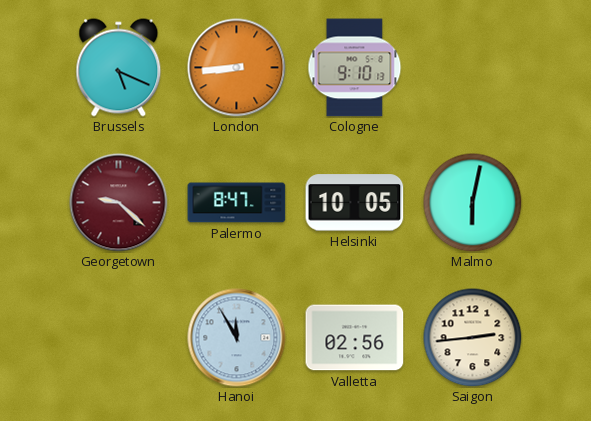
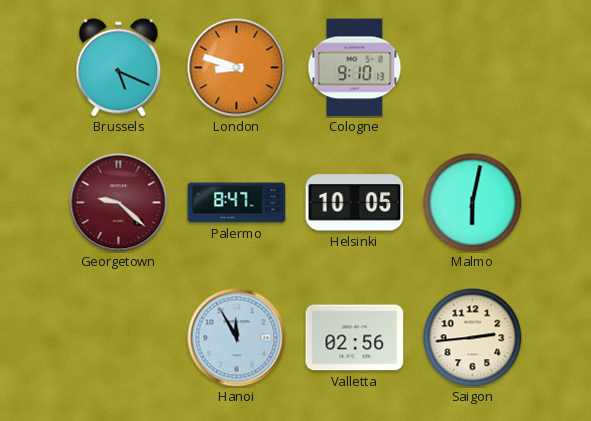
London: 8:44 -> 8:48 (237, 68)
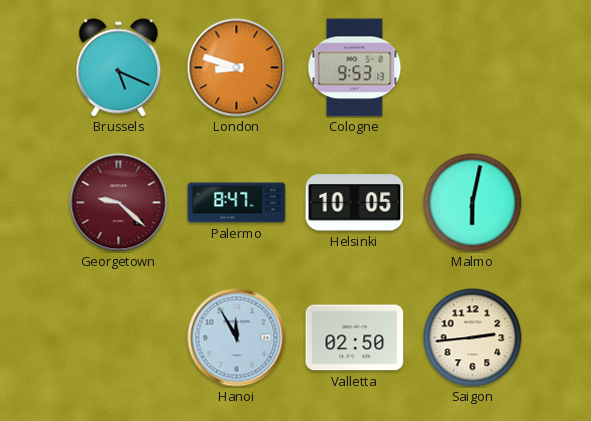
Cologne: 9:10 -> 9:53 (355, 68)
Valletta: 02:56 -> 02:50 (355, 338)
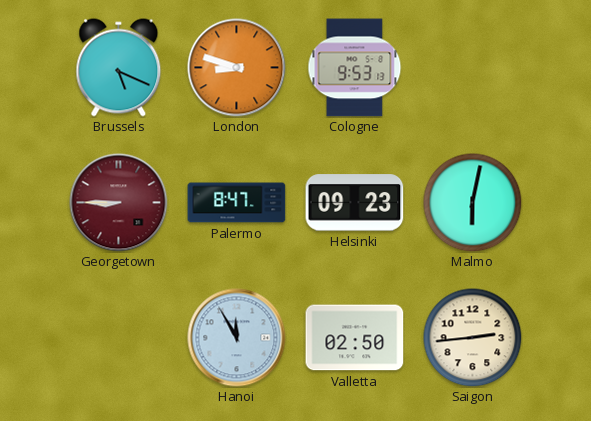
Georgetown: 9:22 -> 8:45 (119, 203)
Helsinki: 10:05 -> 09:23 (355, 203)
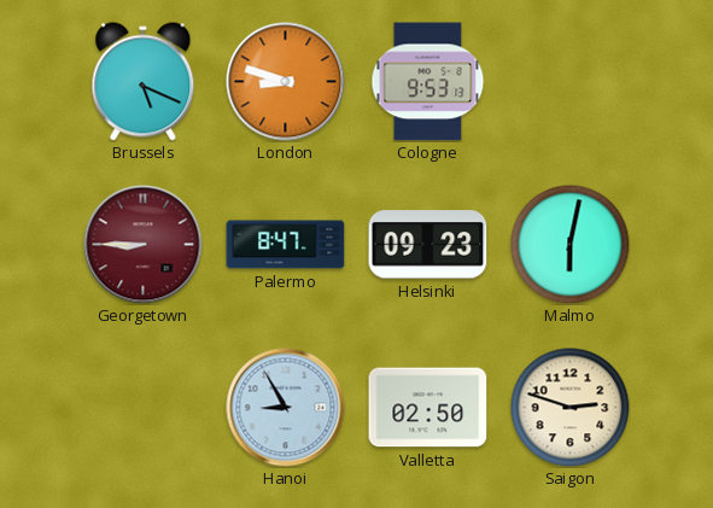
Hanoi: 11:55 -> 8:55 (286, 408)
Saigon: 2:44 -> 2:48 (571, 408)
